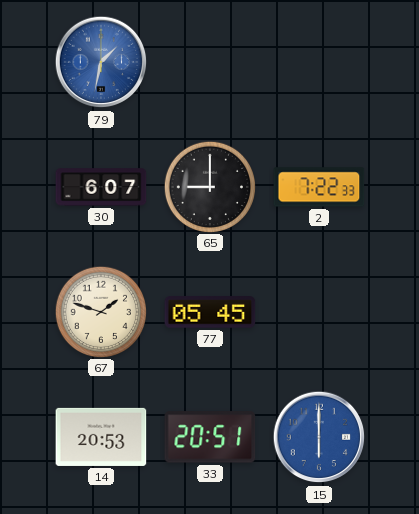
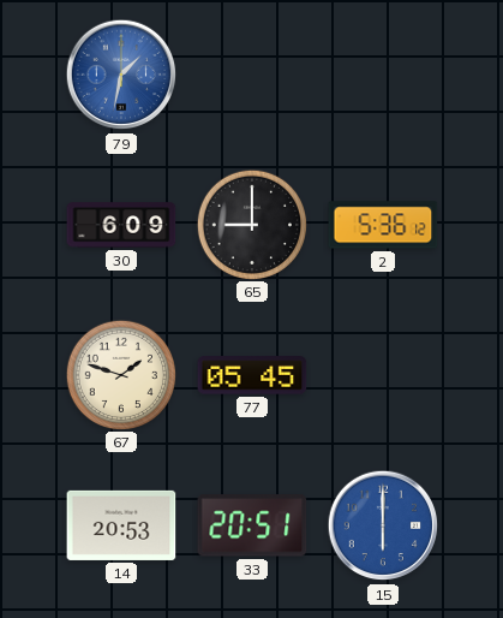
30: 6:07 -> 6:09 (121, 225)
2: 7:22 -> 5:36 (383, 225)
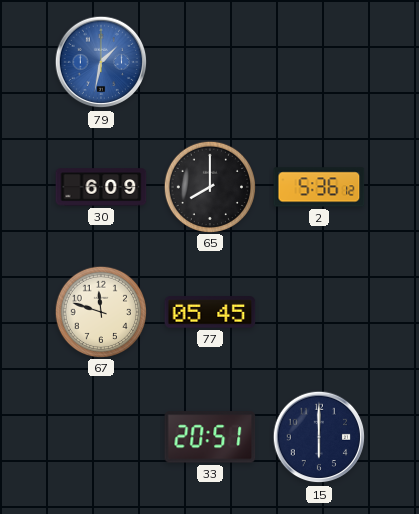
65: 9:00 -> 8:00 (209, 186)
67: 1:48 -> 11:48 (100, 311)
14: 20:53 -> none (121, 525)
15 dial: blue -> navy (319, 437)
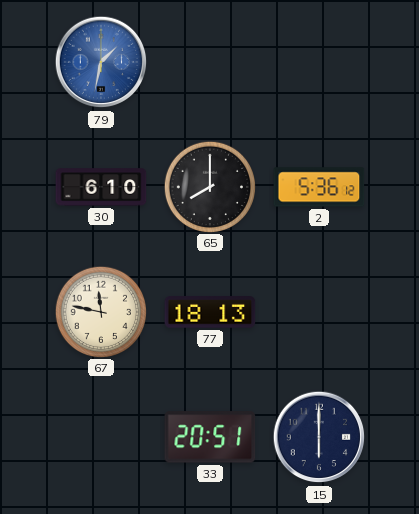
30: 6:09 -> 6:10 (101, 187)
67: 11:48 -> 11:47 (100, 311)
77: 05:45 -> 18:13 (210, 312)
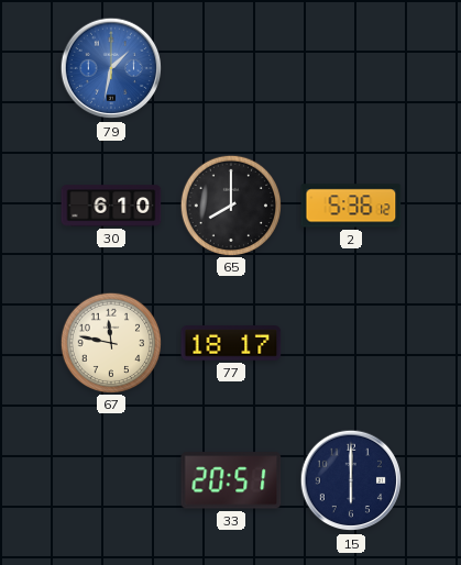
77: 18:13 -> 18:17 (231, 343)
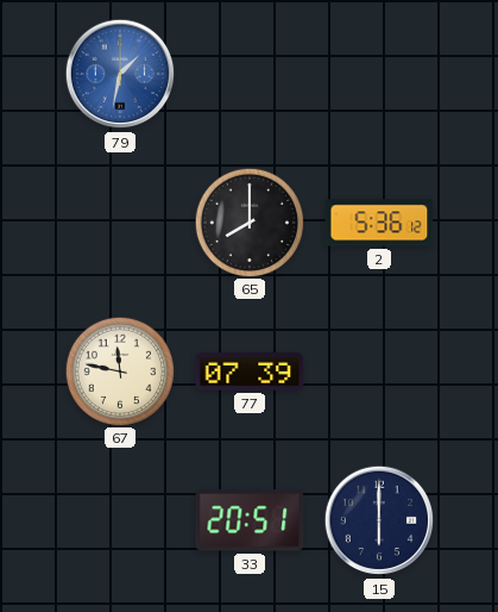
30: 6:10 -> none (111, 206)
77: 18:17 -> 07:39 (250, 371)
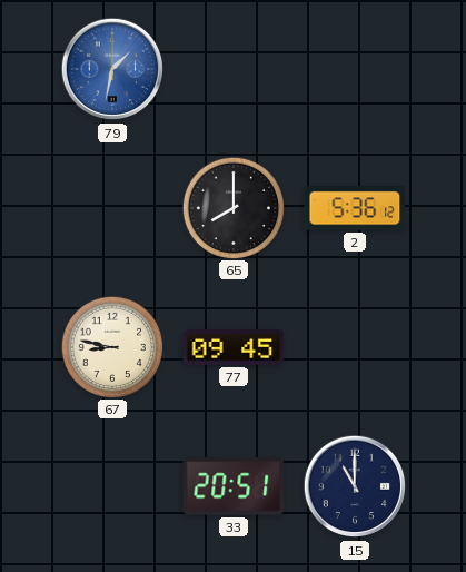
67: 11:47 -> 8:47 (111, 346)
77: 07:39 -> 09:45 (234, 347)
15: 6:00 -> 11:00 (355, 486)
